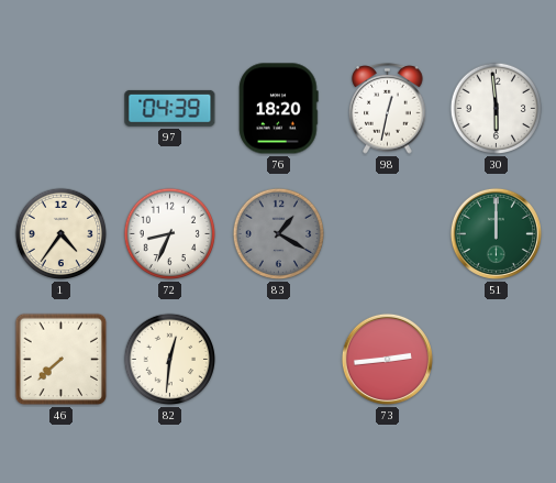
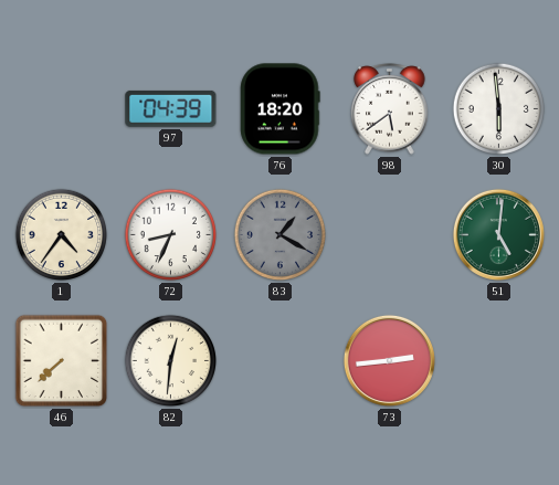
98: 12:32 -> 5:39 (390, 109)
51: 12:00 -> 5:01 (498, 234)
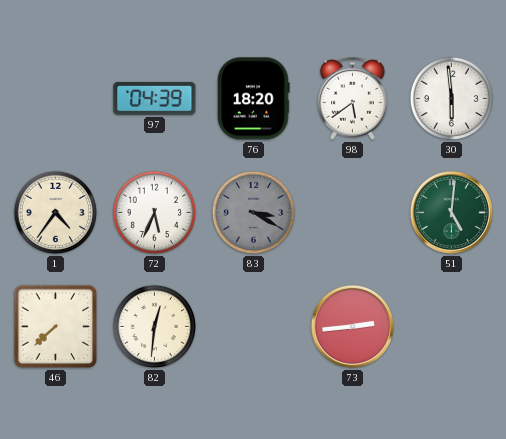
72: 8:34 -> 5:34 (155, 213)
83: 1:20 -> 3:20 (254, 213)
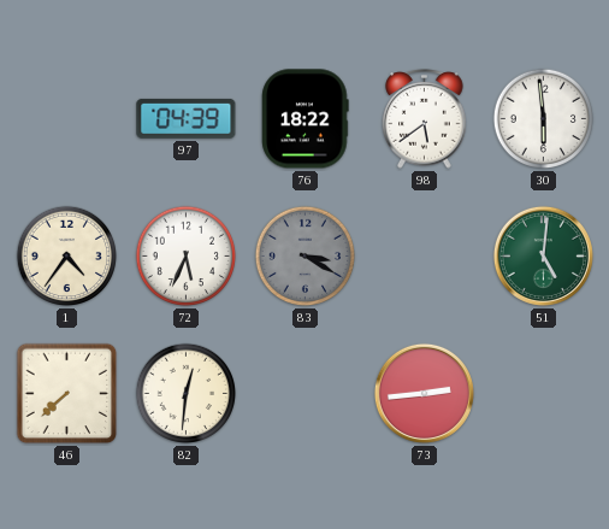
76: 18:20 -> 18:22 (306, 119)
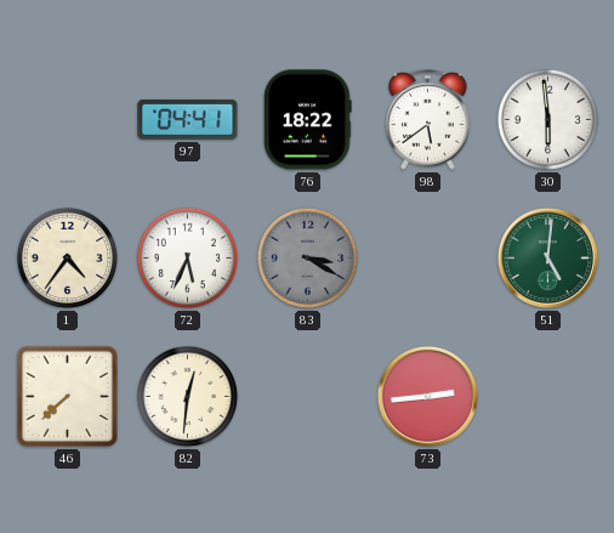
97: 04:39 -> 04:41 (188, 119)
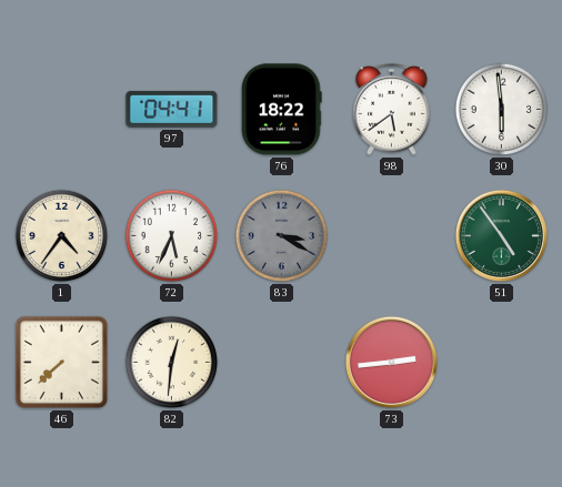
51: 5:01 -> 4:54 (501, 235)
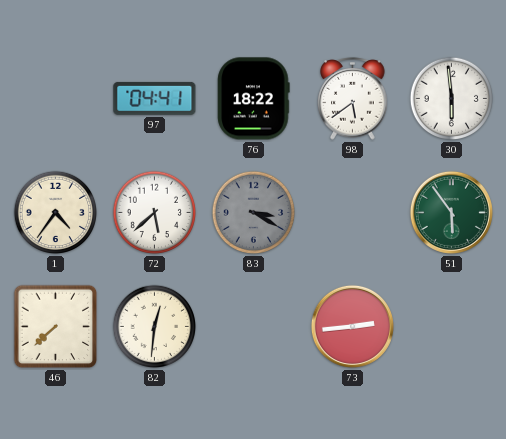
72: 5:34 -> 5:38 (155, 213)
51: 4:54 -> 5:54 (451, 212)
